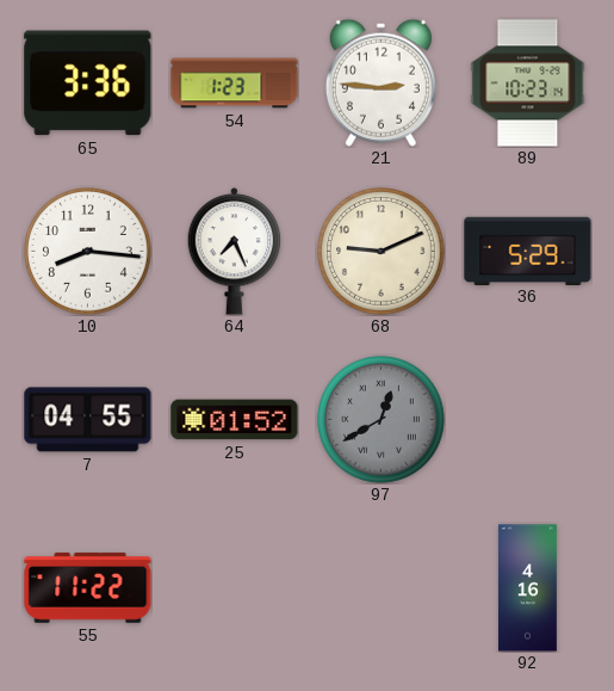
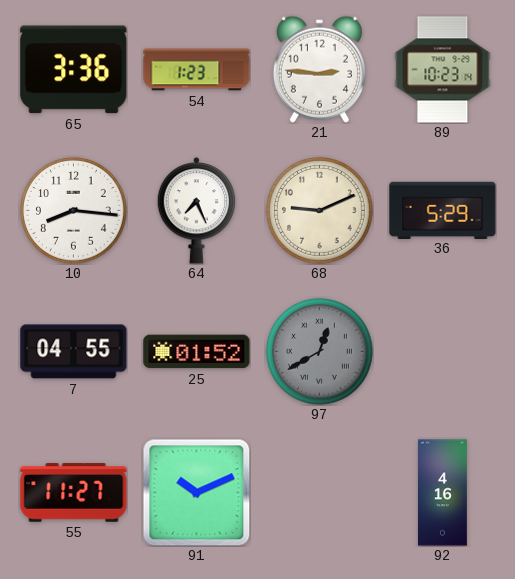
55: 11:22 -> 11:27 (74, 493)
91: none -> 10:11 (196, 492)
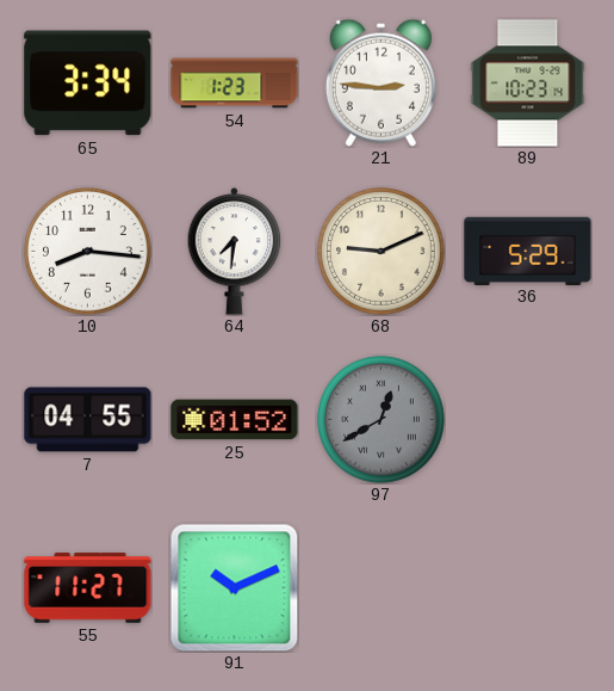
65: 3:36 -> 3:34 (88, 84)
64: 7:26 -> 7:31 (235, 252)
92: 4:16 -> none (443, 493)
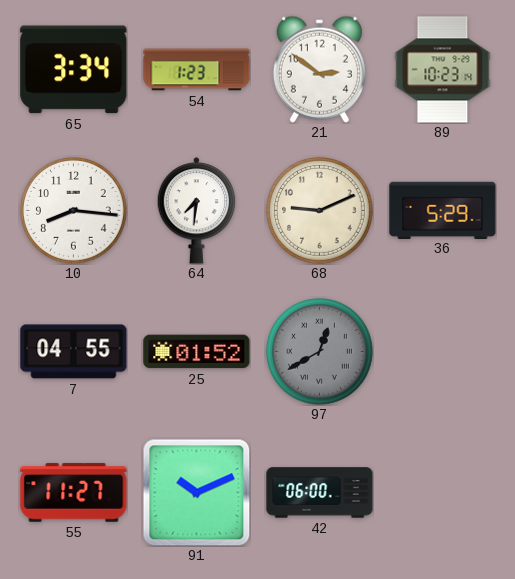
21: 2:46 -> 2:51 (319, 69)
42: none -> 06:00 (320, 493)
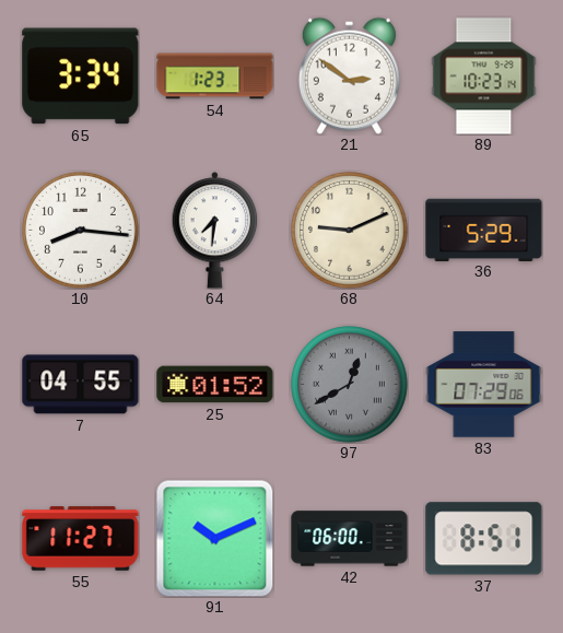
83: none -> 07:29 (484, 385)
37: none -> 8:51 (484, 539)
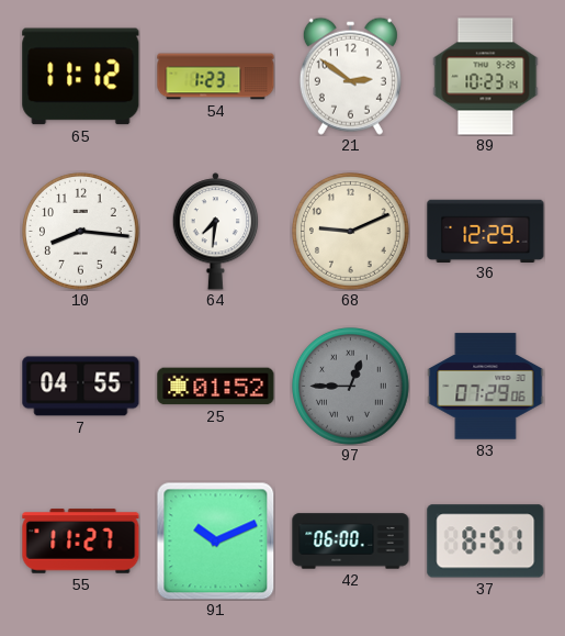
65: 3:34 -> 11:12 (81, 77)
36: 5:29 -> 12:29 (486, 231)
97: 12:40 -> 12:45 (351, 387)
